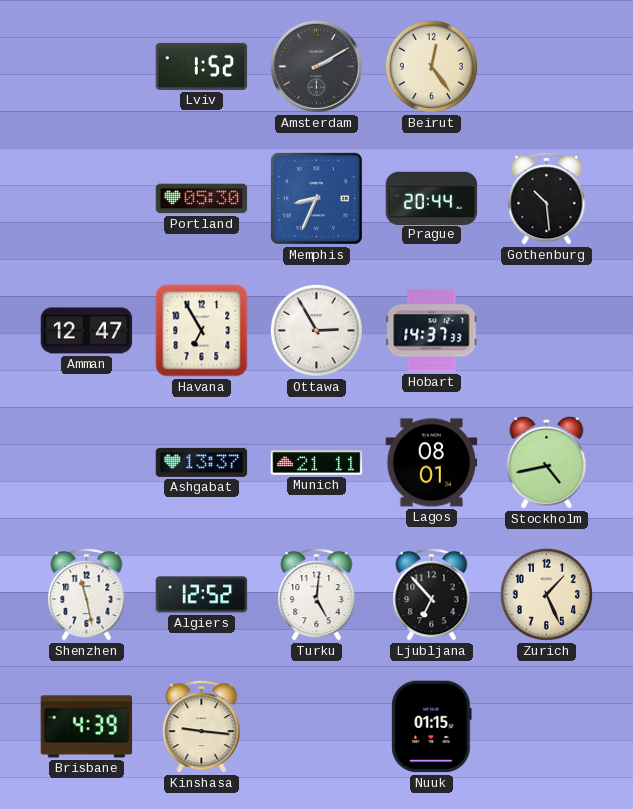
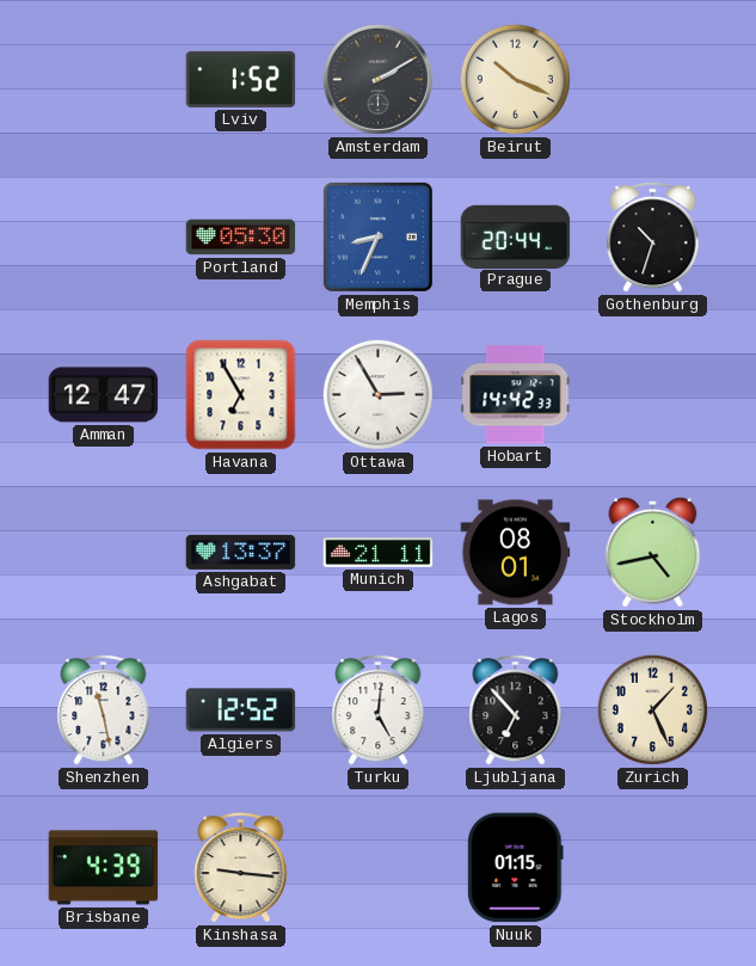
Beirut: 12:24 -> 10:19 (515, 79)
Gothenburg: 10:29 -> 10:33 (653, 236)
Hobart: 14:37 -> 14:42 (516, 395)
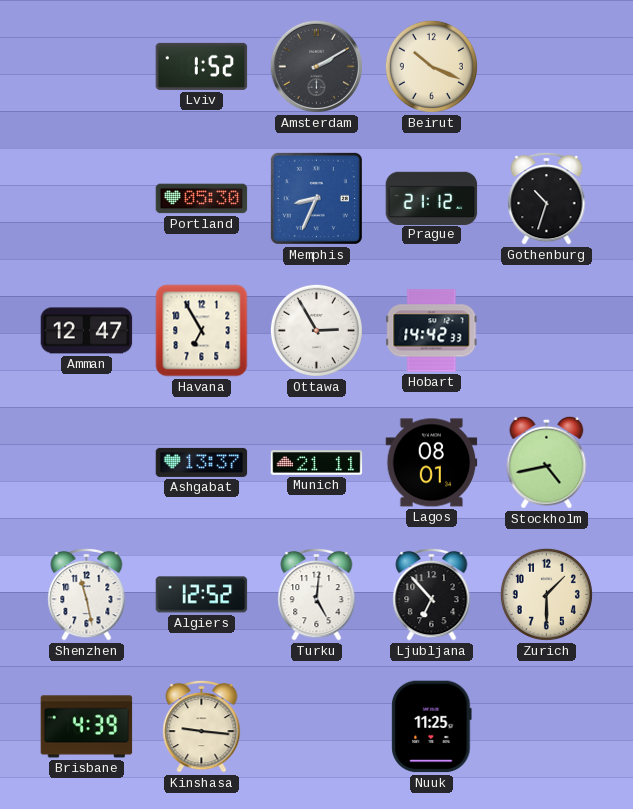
Prague: 20:44 -> 21:12 (432, 198)
Zurich: 1:26 -> 1:30 (546, 594)
Nuuk: 01:15 -> 11:25 (432, 727)
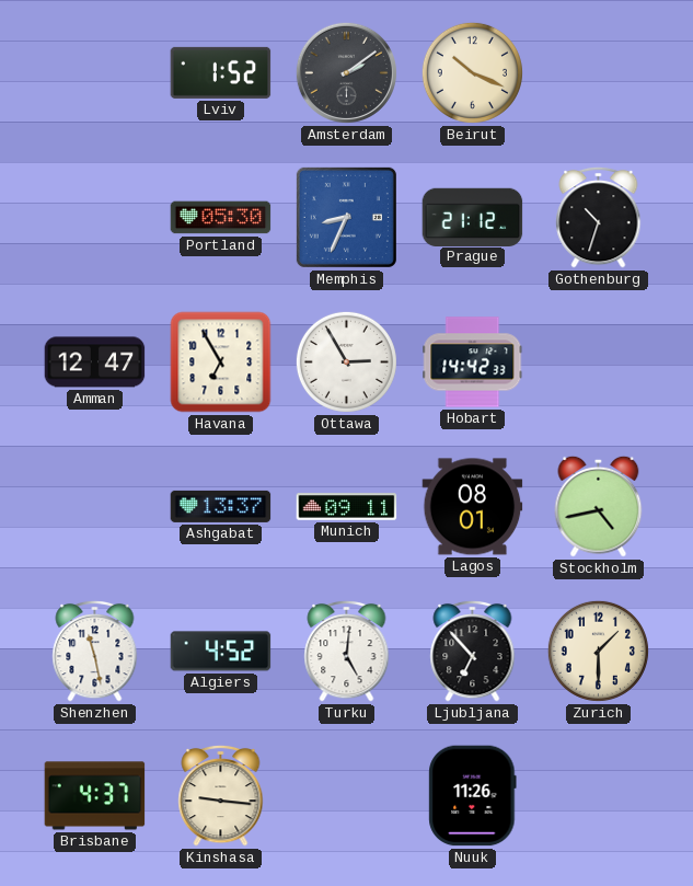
Amsterdam: 2:10 -> 2:09 (346, 72)
Munich: 21:11 -> 09:11 (347, 507)
Algiers: 12:52 -> 4:52 (221, 652)
Brisbane: 4:39 -> 4:37 (95, 796)
Nuuk: 11:25 -> 11:26 (473, 796)
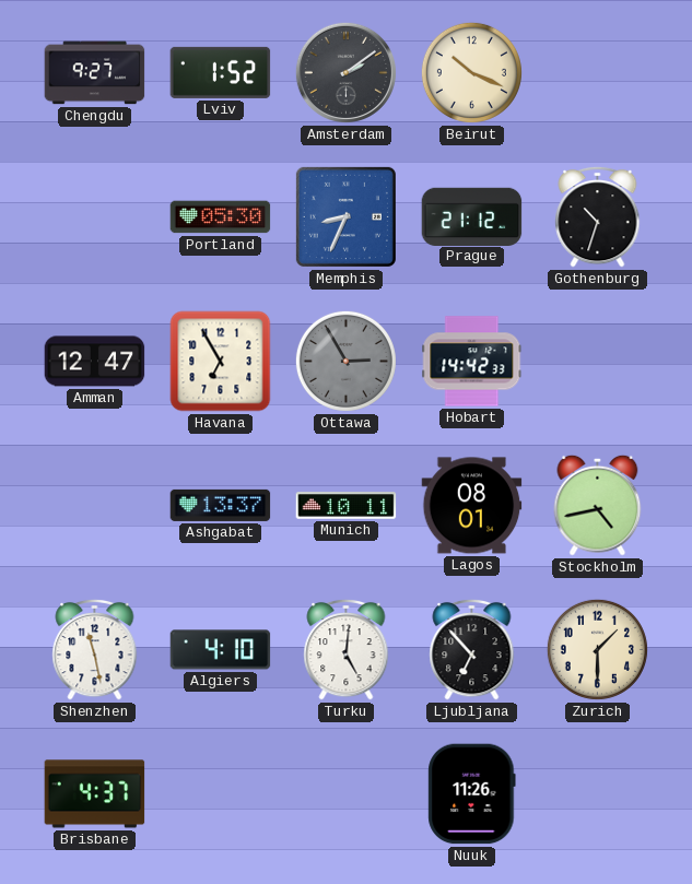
Chengdu: none -> 9:27 (95, 73)
Ottawa dial: white -> grey (345, 361)
Munich: 09:11 -> 10:11 (347, 506)
Algiers: 4:52 -> 4:10 (221, 650)
Kinshasa: 9:16 -> none (221, 795)
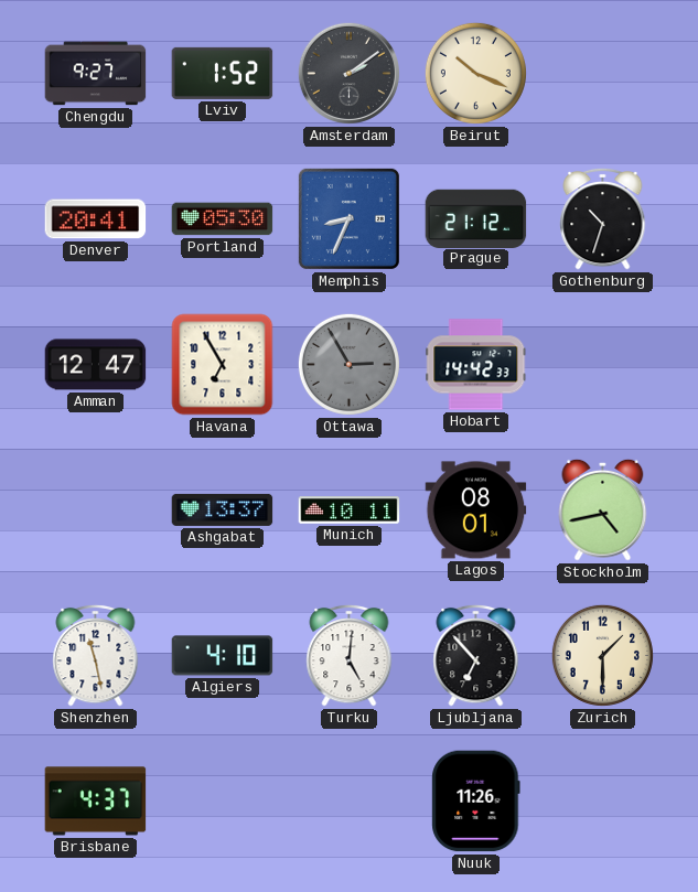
Denver: none -> 20:41 (96, 219)
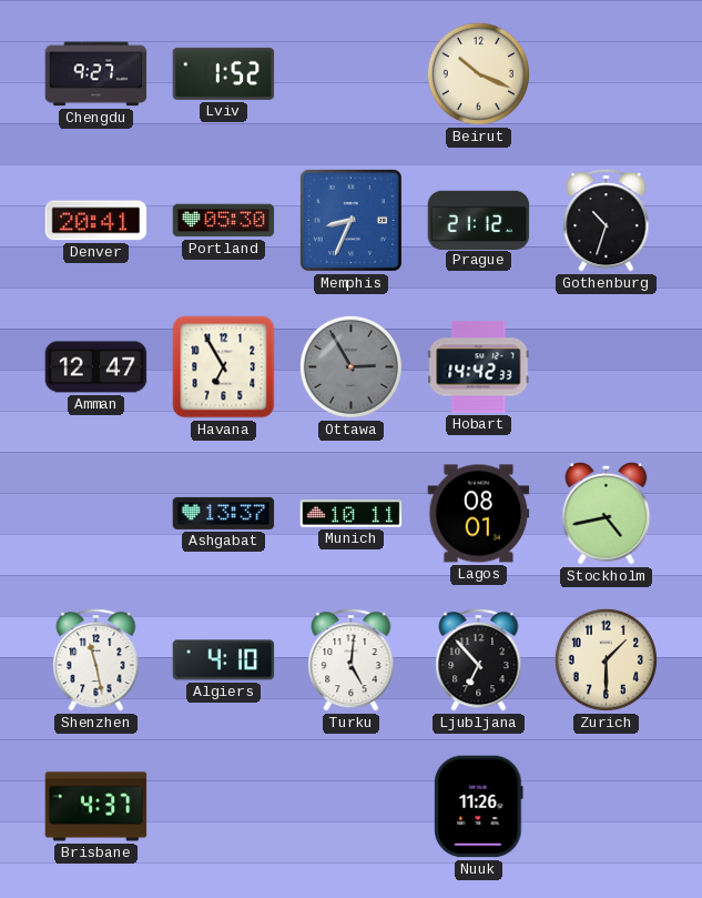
Amsterdam: 2:09 -> none (348, 73)
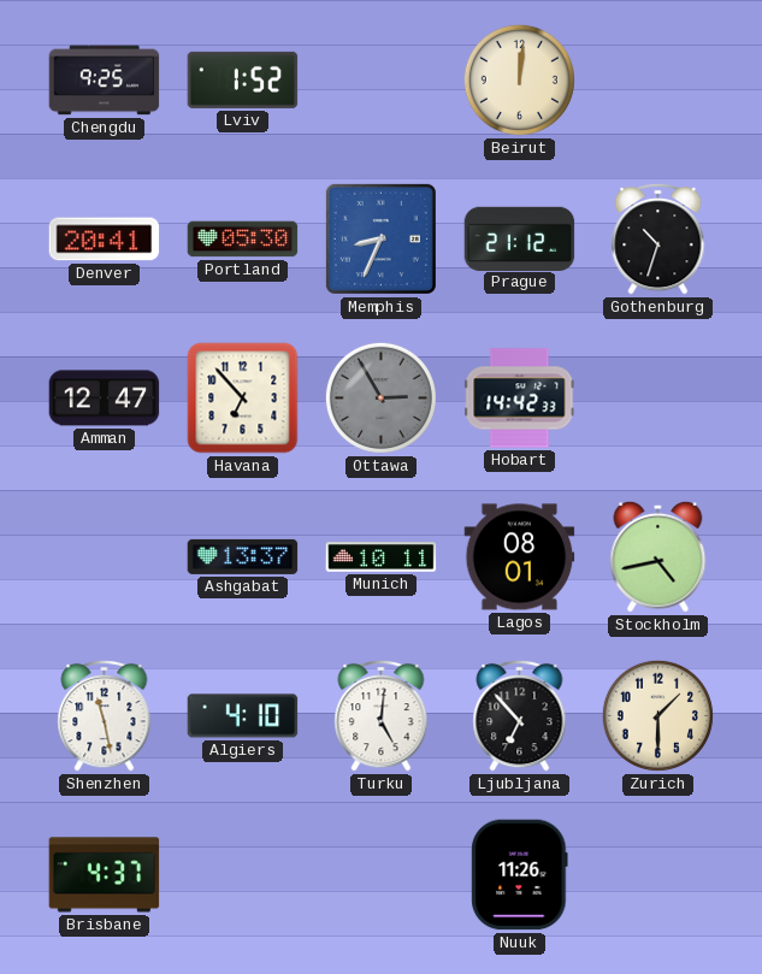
Chengdu: 9:27 -> 9:25 (105, 81)
Beirut: 10:19 -> 12:01 (519, 79)
Havana: 6:55 -> 6:53 (243, 399)
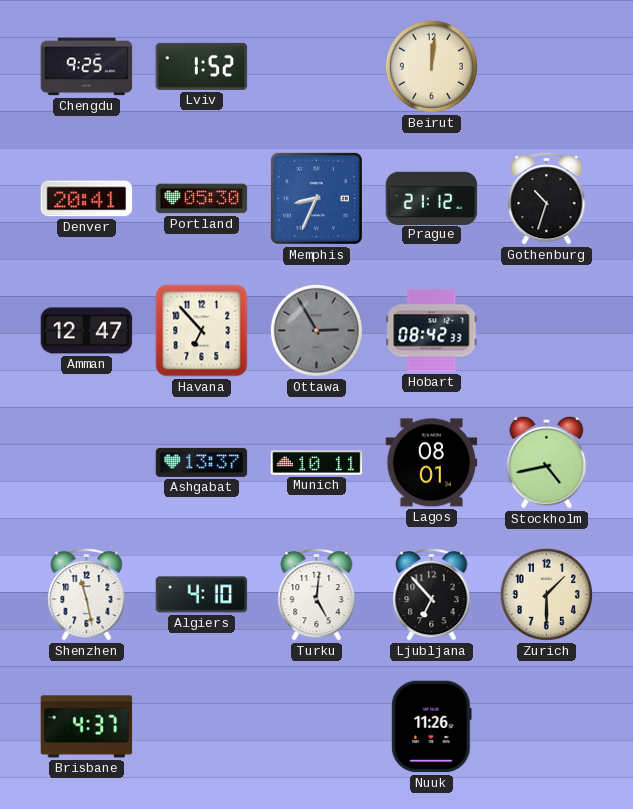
Hobart: 14:42 -> 08:42 (432, 331)
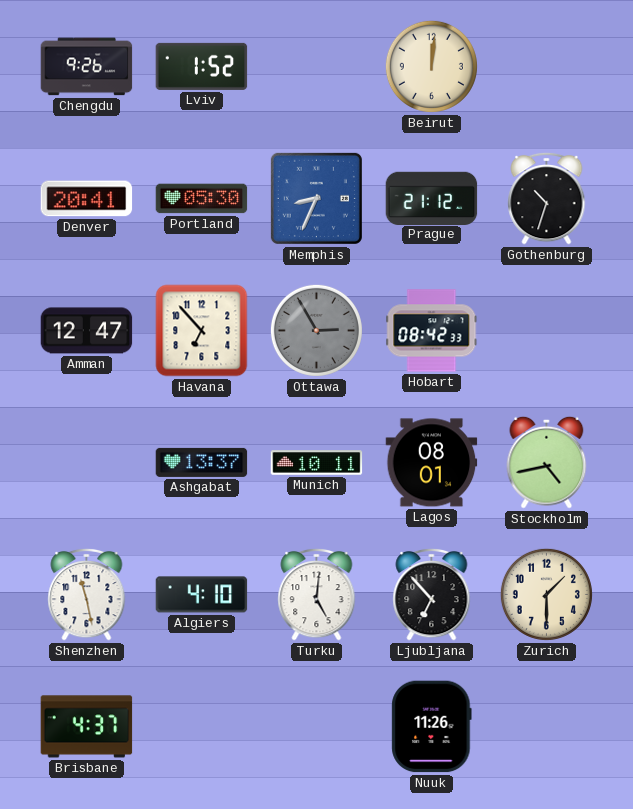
Chengdu: 9:25 -> 9:26 (87, 67)
